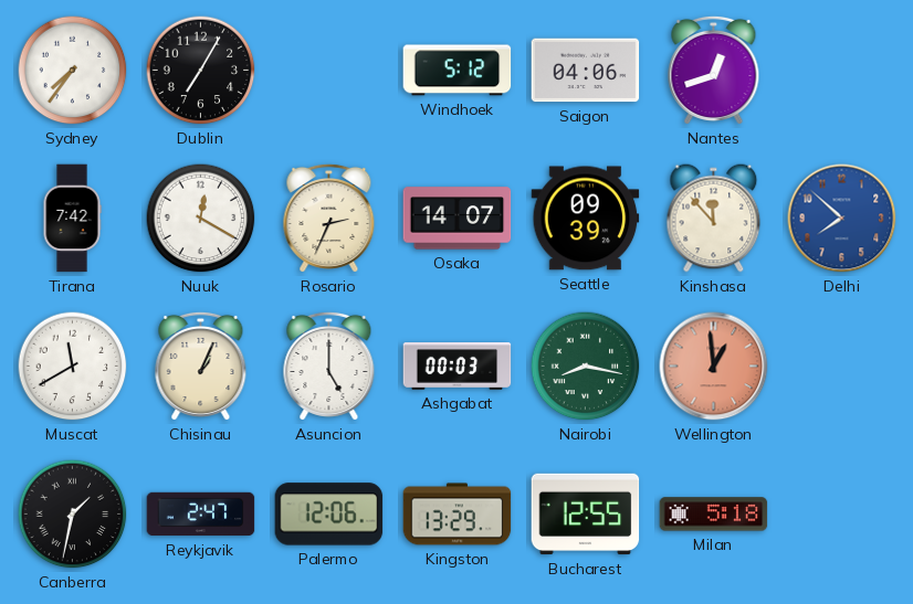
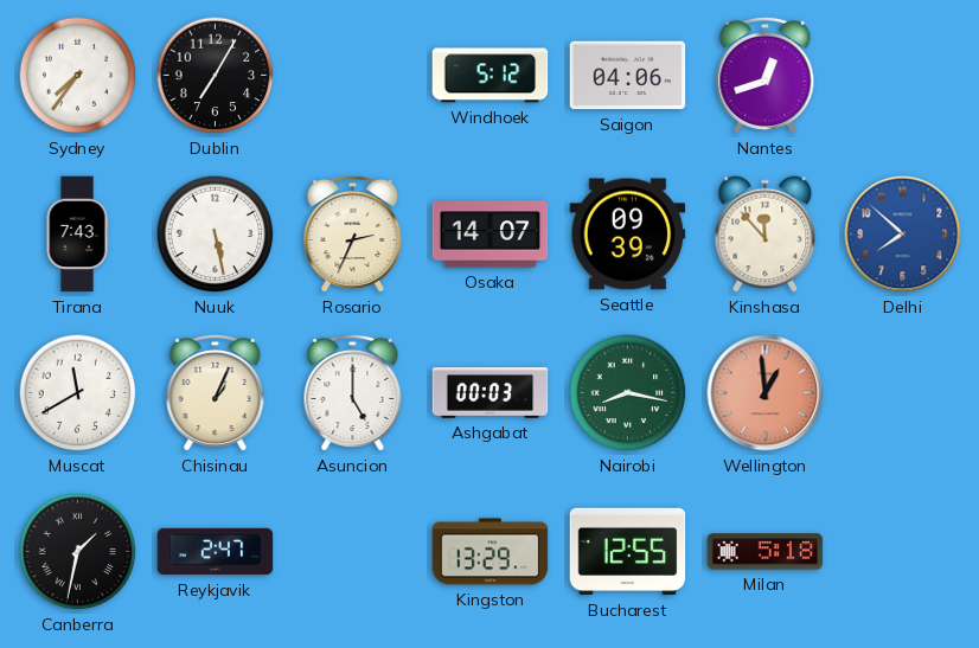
Tirana: 7:42 -> 7:43 (77, 235)
Nuuk: 12:20 -> 5:28 (216, 235)
Palermo: 12:06 -> none (329, 515)
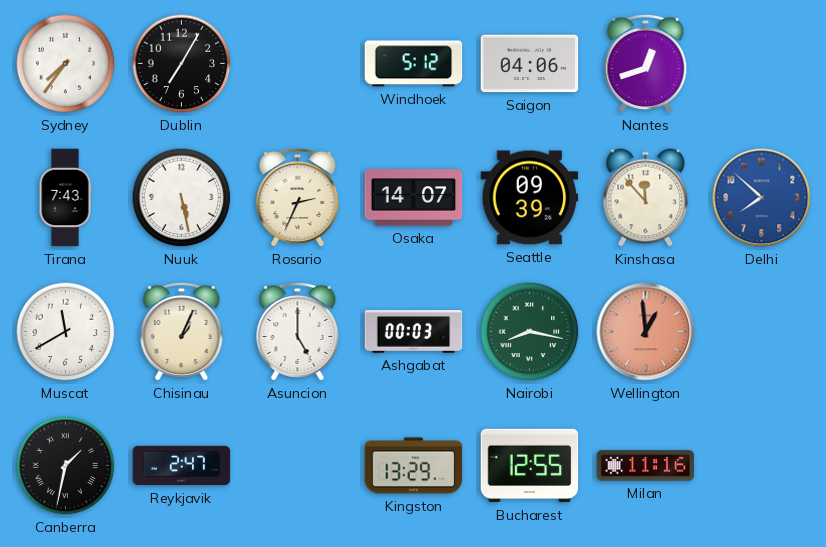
Milan: 5:18 -> 11:16 (646, 466)
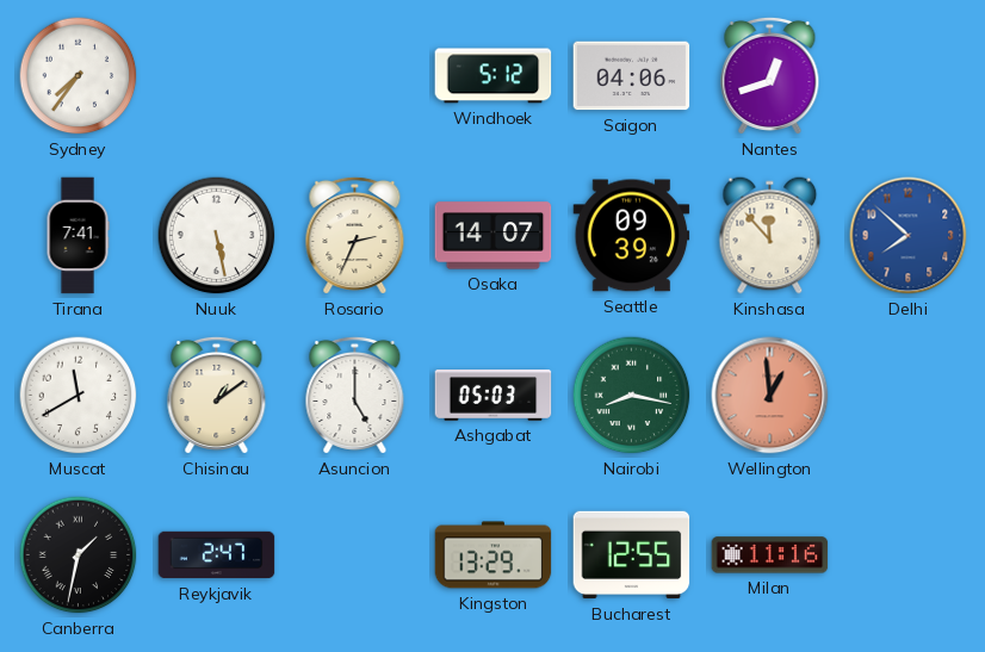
Dublin: 7:05 -> none (182, 64)
Tirana: 7:43 -> 7:41 (78, 236)
Chisinau: 1:04 -> 1:09 (217, 395)
Ashgabat: 00:03 -> 05:03 (494, 396)
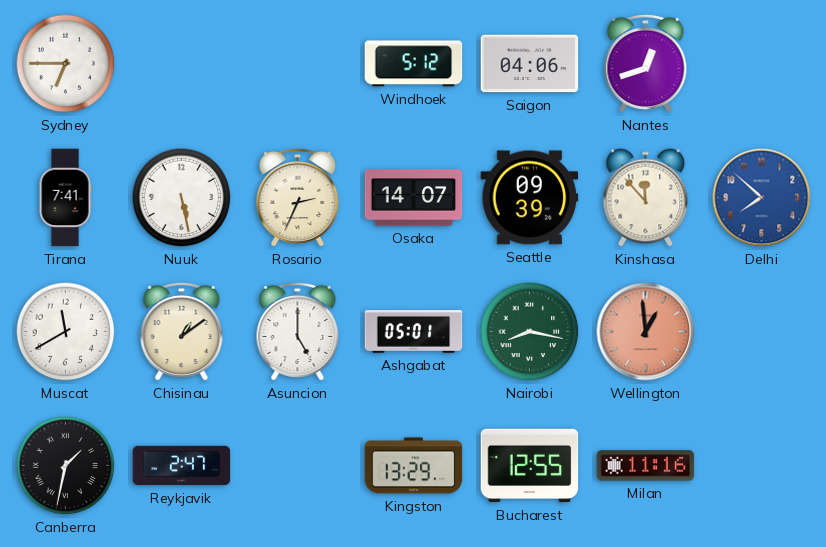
Sydney: 7:36 -> 6:45 (66, 64)
Ashgabat: 05:03 -> 05:01 (414, 332)
